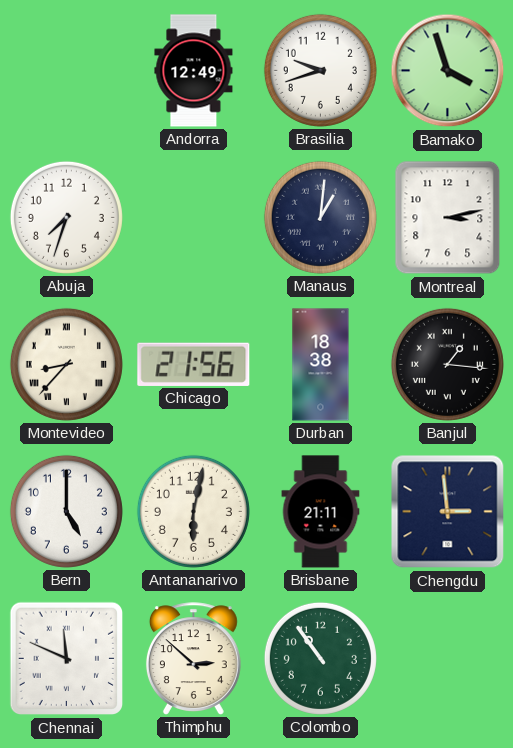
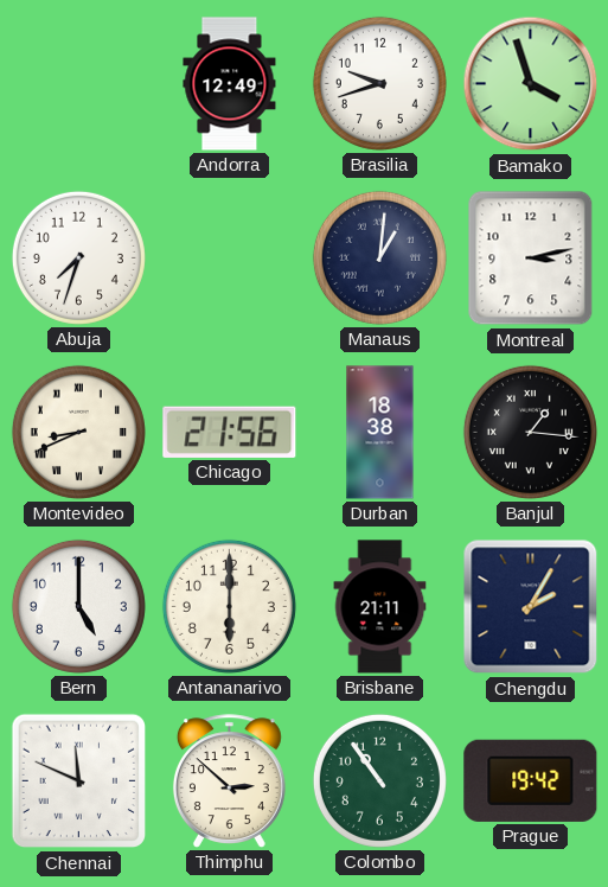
Montevideo: 8:37 -> 8:41 (78, 432)
Antananarivo: 6:02 -> 6:00 (229, 606)
Chengdu: 2:59 -> 2:05 (531, 607)
Prague: none -> 19:42 (531, 780)
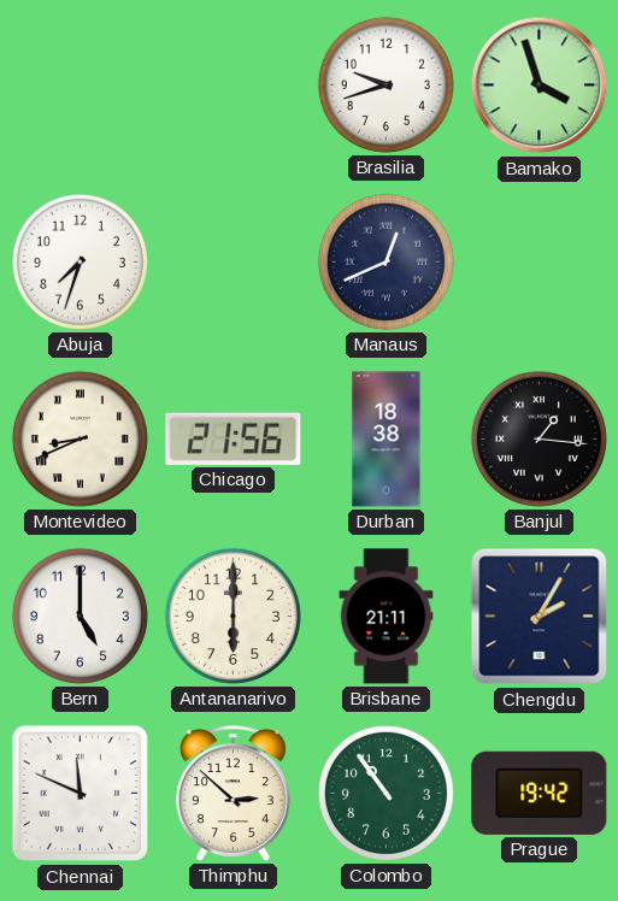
Andorra: 12:49 -> none (230, 84)
Manaus: 1:01 -> 12:41 (385, 261)
Montreal: 3:13 -> none (531, 259)
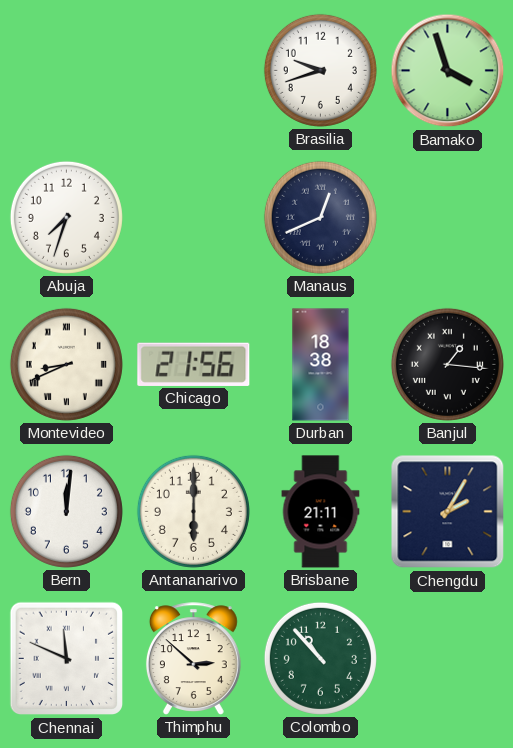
Bern: 5:00 -> 12:01 (66, 511)
Colombo: 10:54 -> 10:53 (320, 658)
Prague: 19:42 -> none (540, 793)
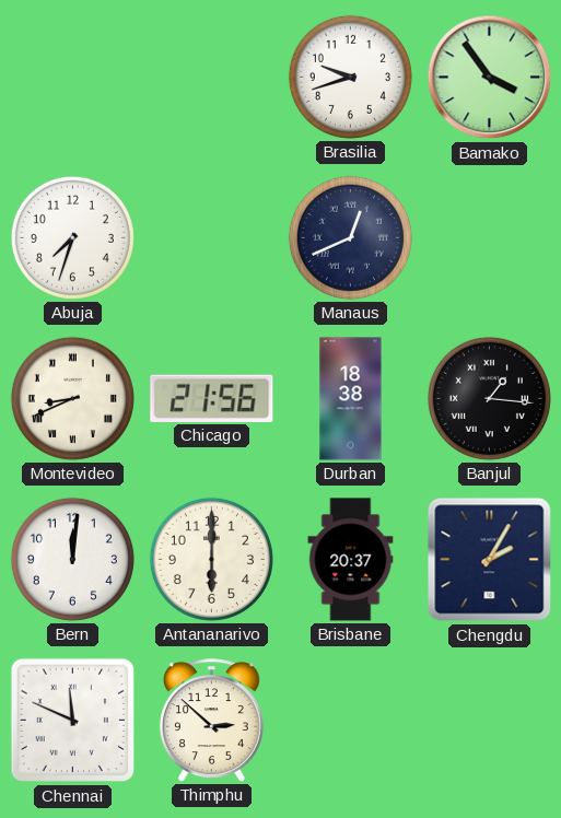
Bamako: 3:57 -> 3:54 (490, 78)
Brisbane: 21:11 -> 20:37 (351, 560)
Colombo: 10:53 -> none (320, 658)
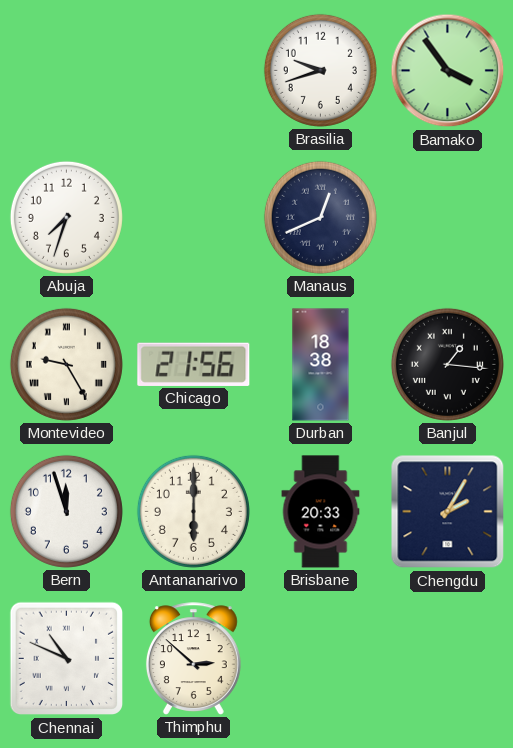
Montevideo: 8:41 -> 9:25 (66, 364)
Bern: 12:01 -> 11:57 (66, 511)
Brisbane: 20:37 -> 20:33 (321, 512)
Chennai: 11:49 -> 10:49 (67, 659)
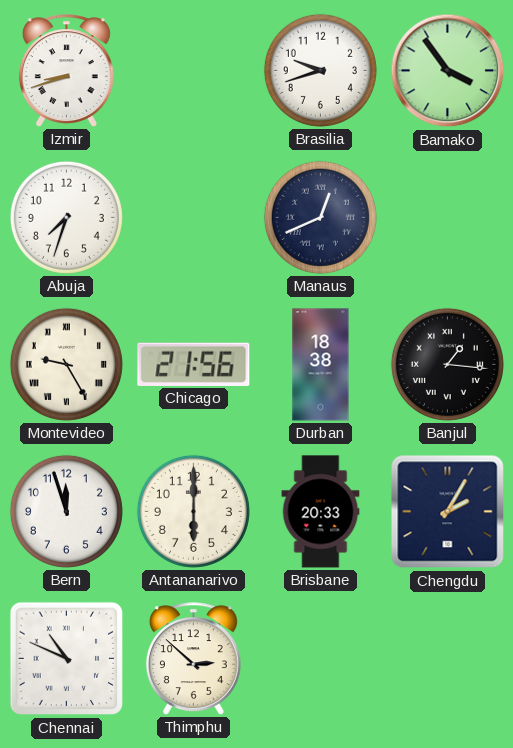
Izmir: none -> 8:42 (66, 71)
